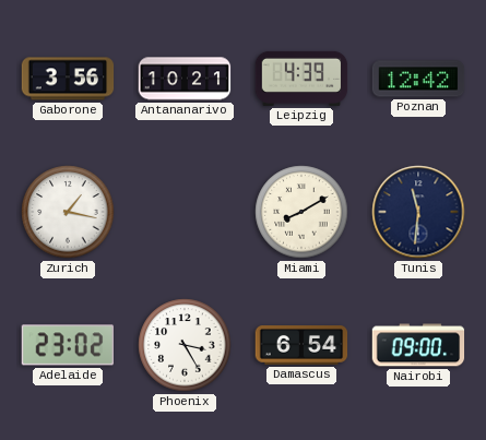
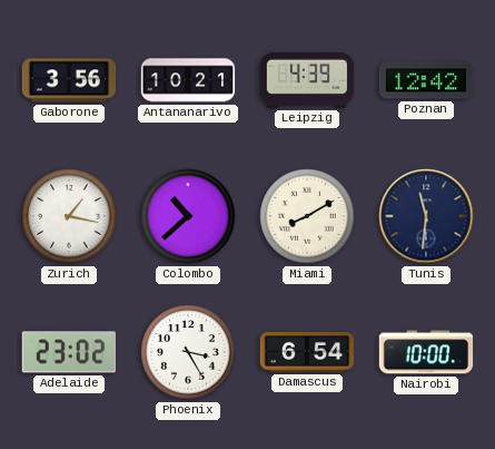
Colombo: none -> 10:38 (188, 216)
Nairobi: 09:00 -> 10:00 (426, 352)
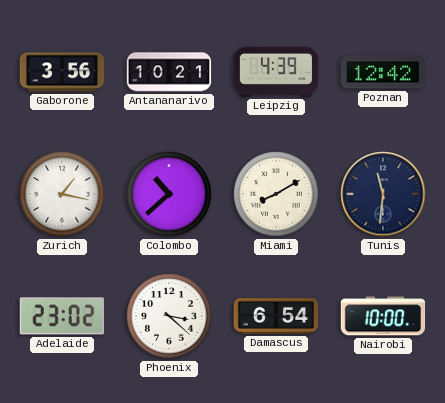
Phoenix: 3:25 -> 3:22 (169, 316)
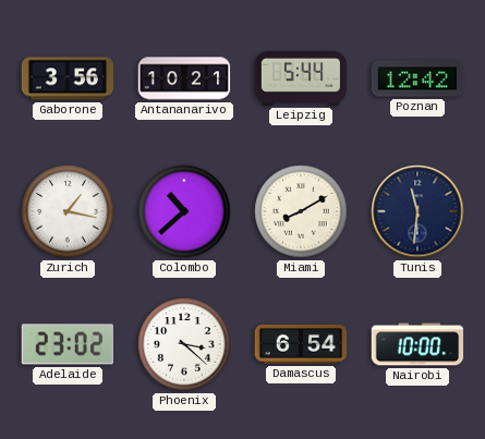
Leipzig: 4:39 -> 5:44 (301, 78)
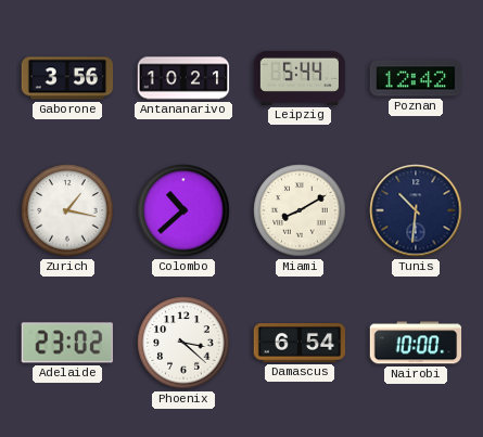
Tunis: 11:31 -> 10:31 (416, 210)
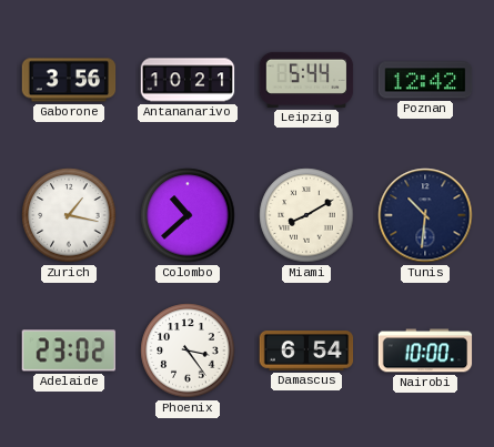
Phoenix: 3:22 -> 3:24 (188, 351)
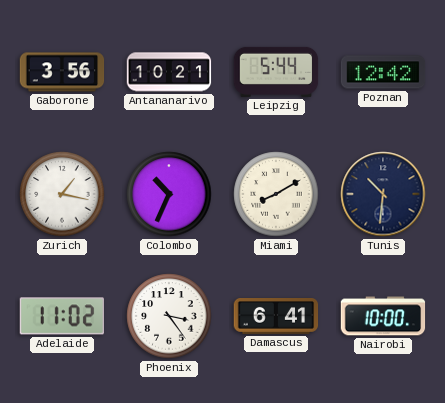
Colombo: 10:38 -> 10:34 (169, 194)
Adelaide: 23:02 -> 11:02 (61, 316)
Damascus: 6:54 -> 6:41 (276, 317)
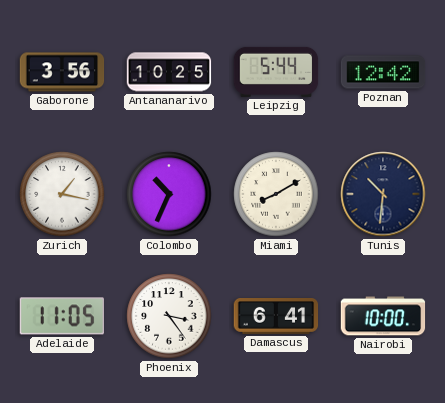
Antananarivo: 10:21 -> 10:25 (169, 72)
Adelaide: 11:02 -> 11:05 (61, 316)
